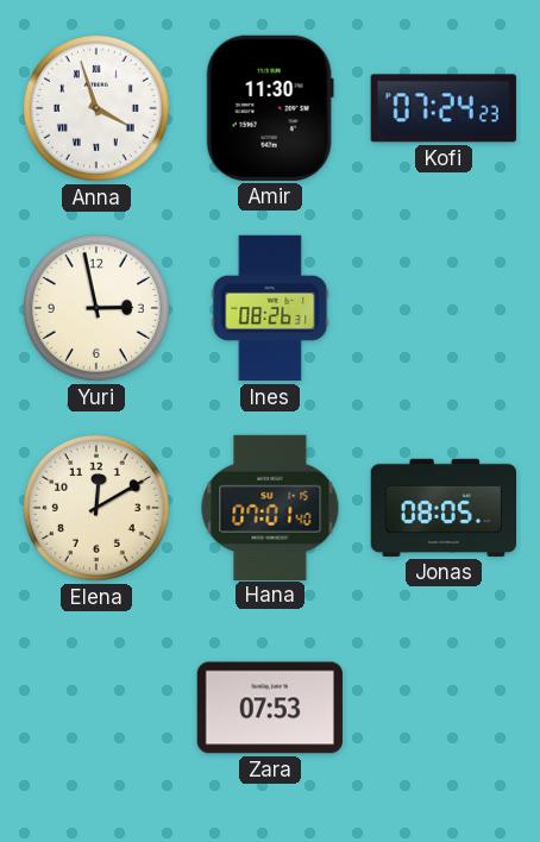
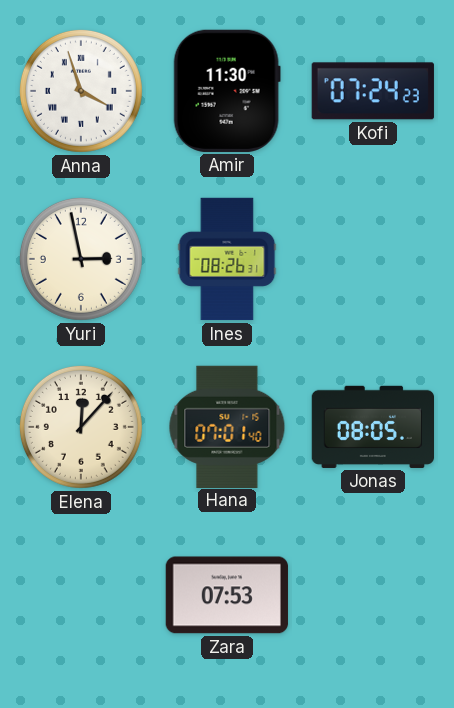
Elena: 12:10 -> 12:07 (81, 427)
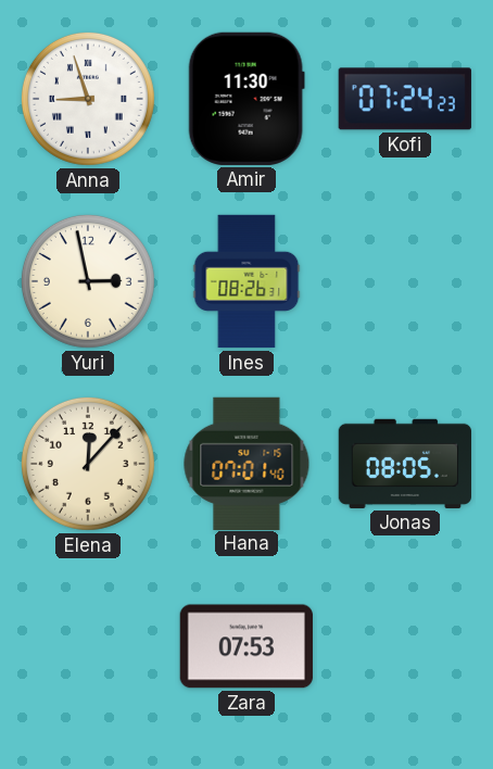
Anna: 3:57 -> 8:57 (88, 99)
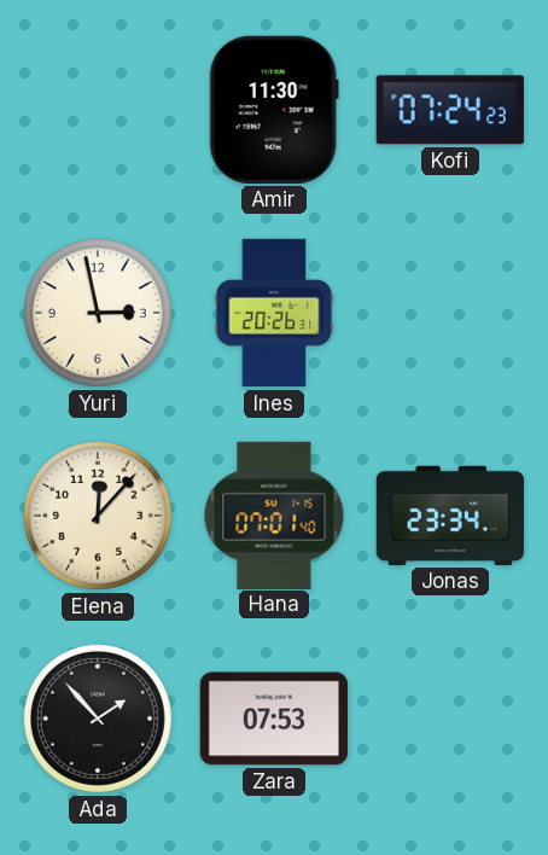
Anna: 8:57 -> none (88, 99)
Ines: 08:26 -> 20:26 (274, 313)
Jonas: 08:05 -> 23:34 (450, 516)
Ada: none -> 1:53 (98, 719)
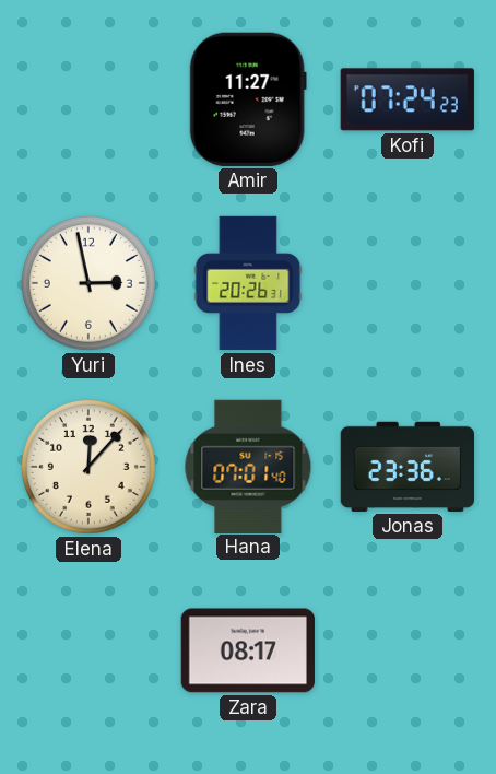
Amir: 11:30 -> 11:27 (248, 99)
Jonas: 23:34 -> 23:36 (408, 467)
Ada: 1:53 -> none (98, 719)
Zara: 07:53 -> 08:17 (248, 650)
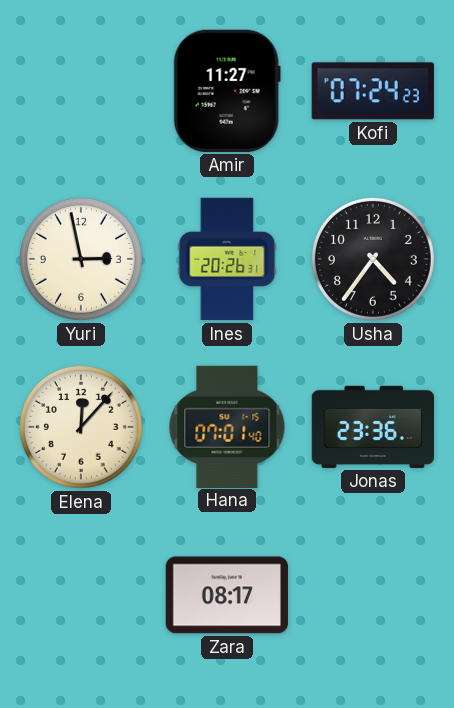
Usha: none -> 4:36 (373, 259)
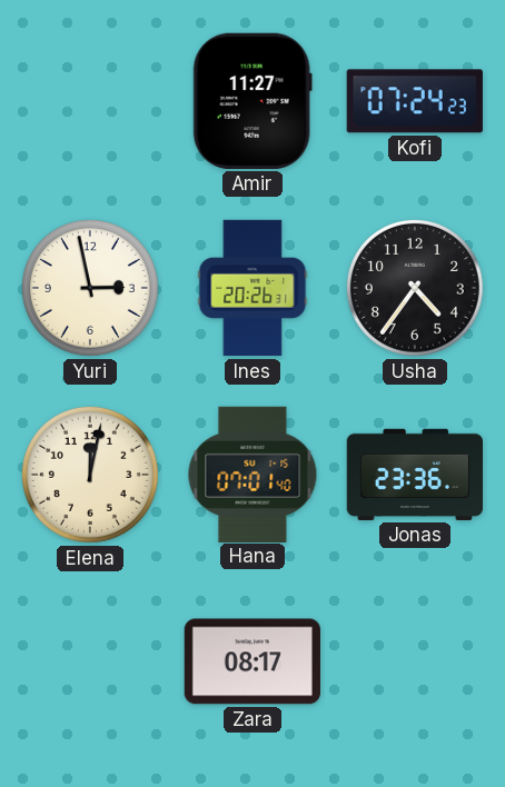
Elena: 12:07 -> 12:02 (90, 475)
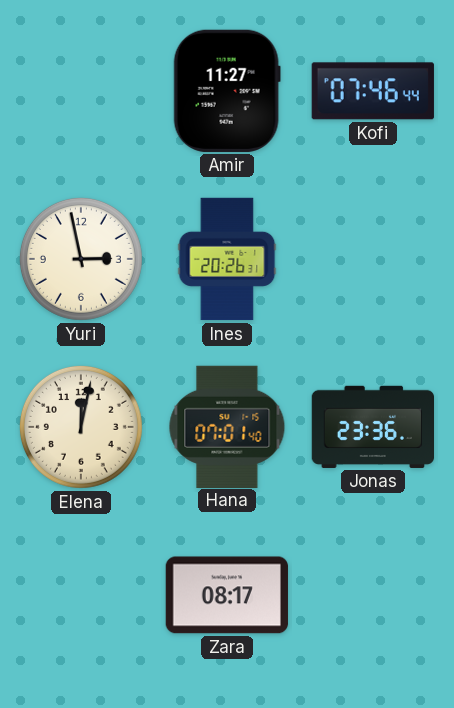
Kofi: 07:24 -> 07:46 (373, 91)
Usha: 4:36 -> none (415, 288)
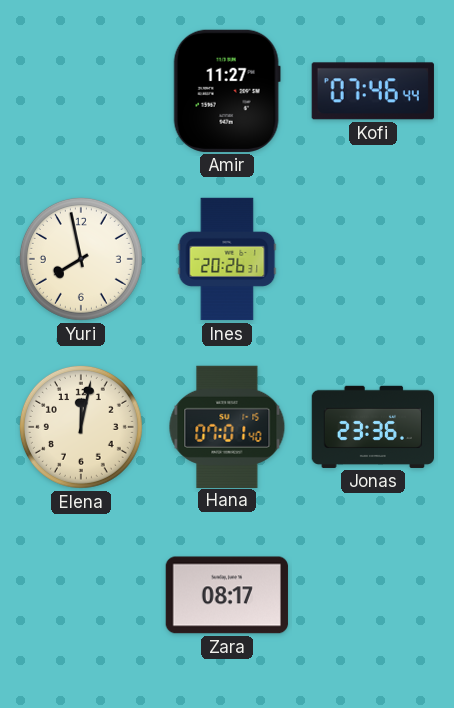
Yuri: 2:58 -> 7:58 (81, 259)
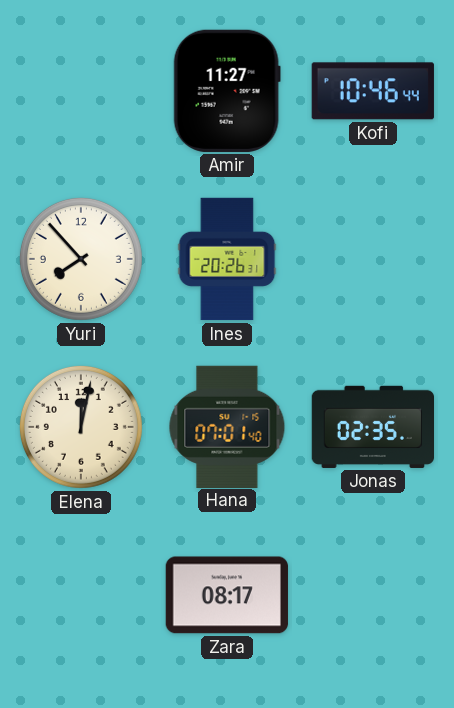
Kofi: 07:46 -> 10:46 (373, 91)
Yuri: 7:58 -> 7:53 (81, 259)
Jonas: 23:36 -> 02:35 (373, 427)
